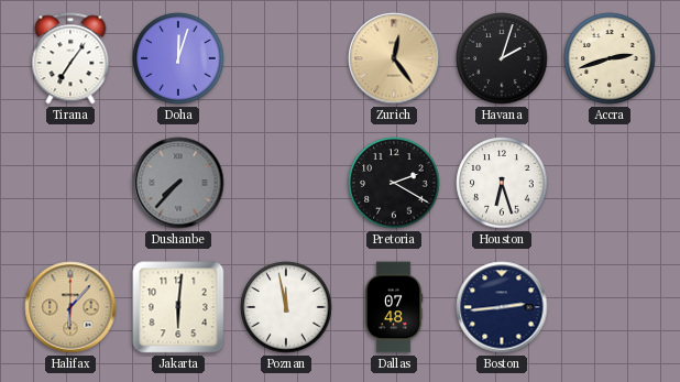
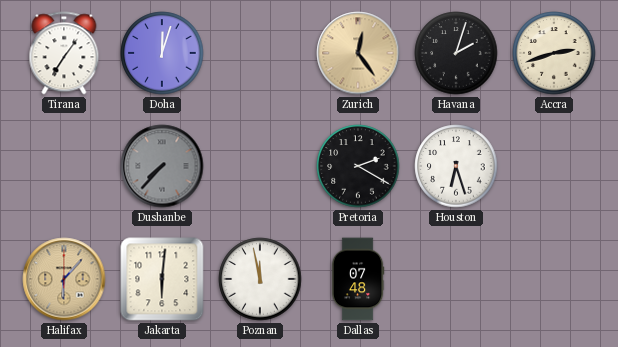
Boston: 2:44 -> none (502, 307)
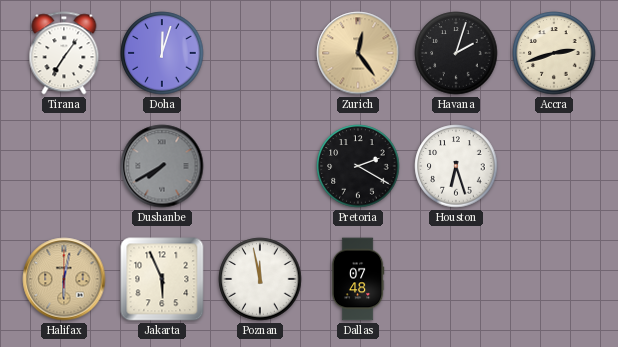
Dushanbe: 7:37 -> 7:40 (162, 166)
Halifax: 6:07 -> 6:02 (64, 279)
Jakarta: 6:01 -> 5:56 (162, 279)
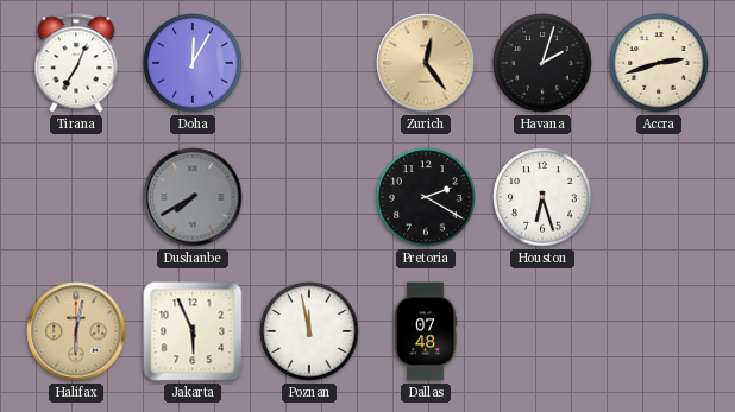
Tirana: 7:06 -> 7:04 (76, 63)
Doha: 12:03 -> 12:05 (193, 63)
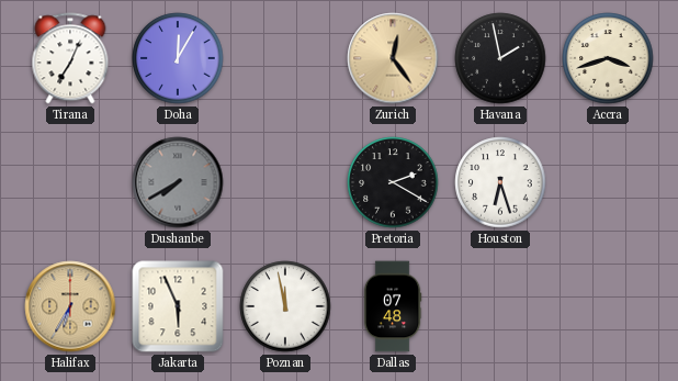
Havana: 2:03 -> 1:58 (500, 58)
Accra: 2:42 -> 3:42 (608, 58)
Halifax: 6:02 -> 6:35 (70, 306)
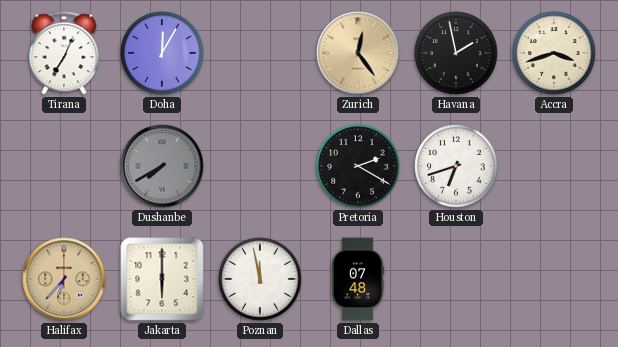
Houston: 6:27 -> 6:42 (456, 166)
Halifax: 6:35 -> 6:37 (64, 279)
Jakarta: 5:56 -> 6:00 (162, 279)
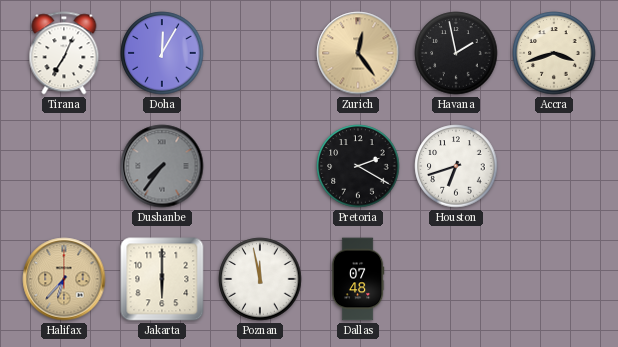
Dushanbe: 7:40 -> 7:36 (162, 166)
